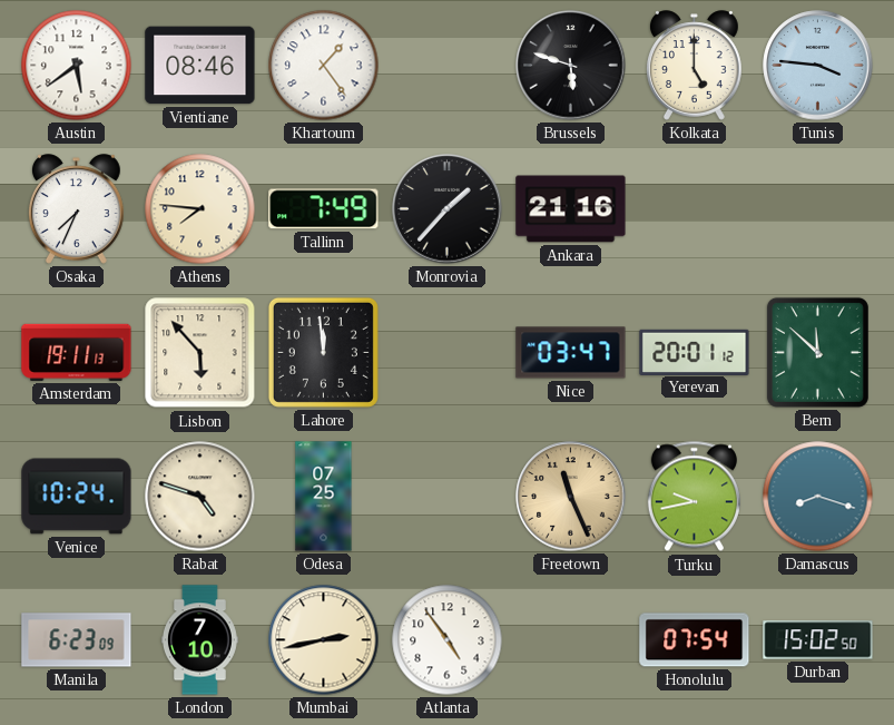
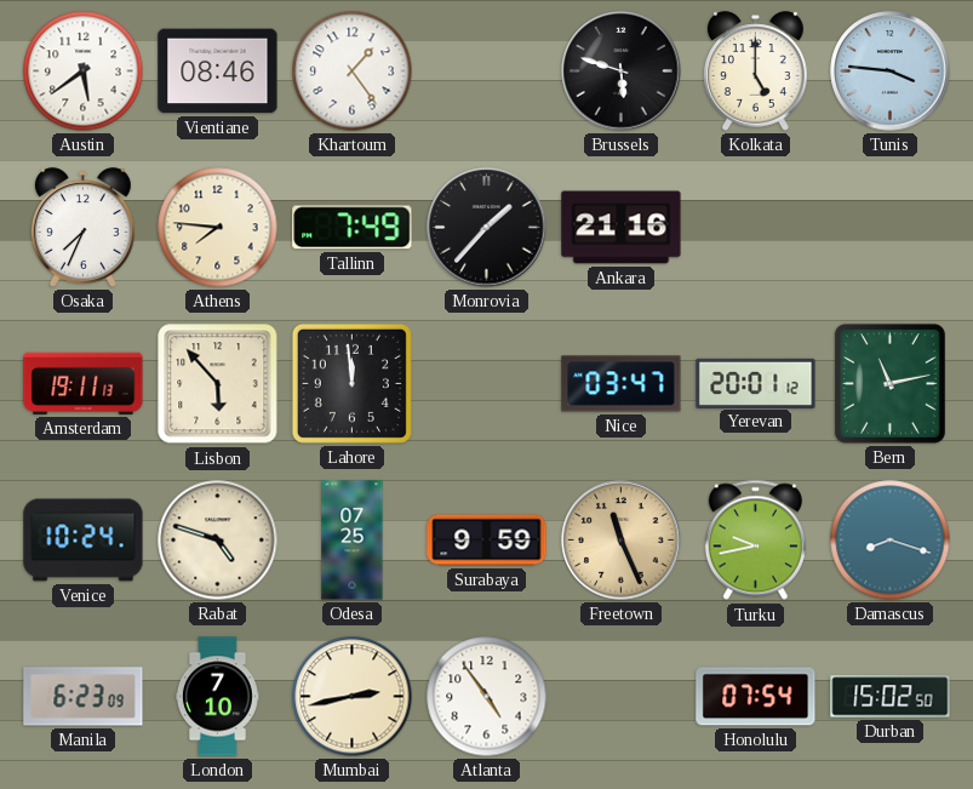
Bern: 11:52 -> 11:13 (889, 383)
Surabaya: none -> 9:59 (487, 541)
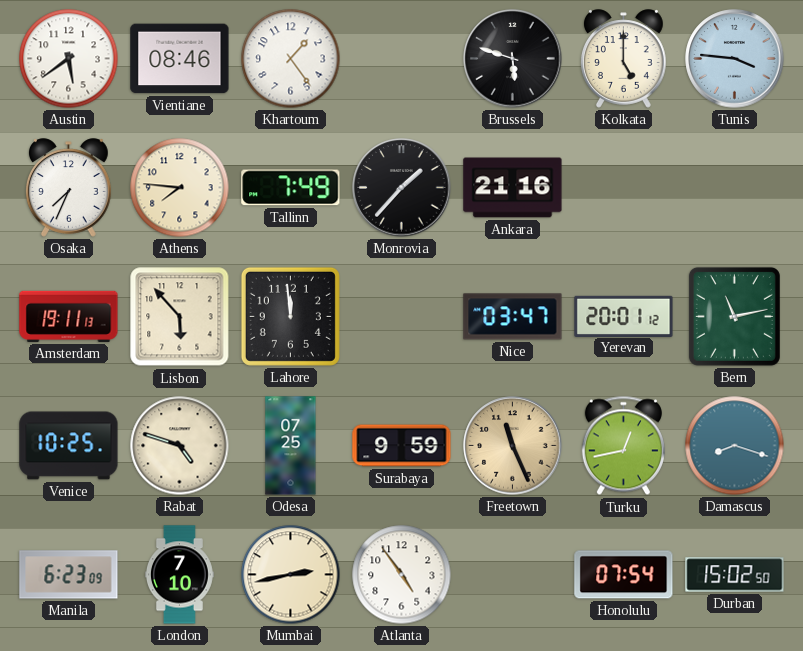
Venice: 10:24 -> 10:25 (69, 446)
Turku: 9:43 -> 12:43 (623, 446)
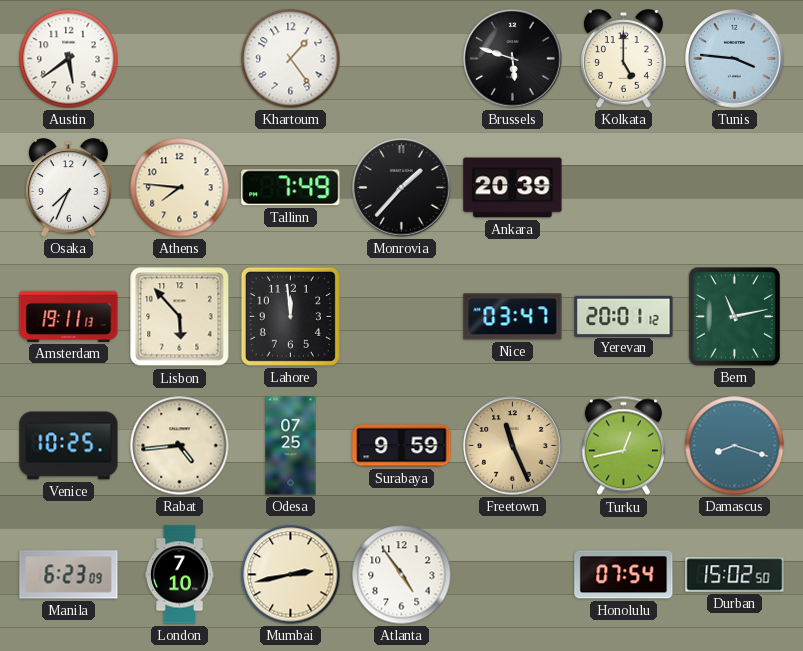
Vientiane: 08:46 -> none (180, 59)
Ankara: 21:16 -> 20:39 (513, 188)
Rabat: 4:48 -> 4:44 (180, 446)
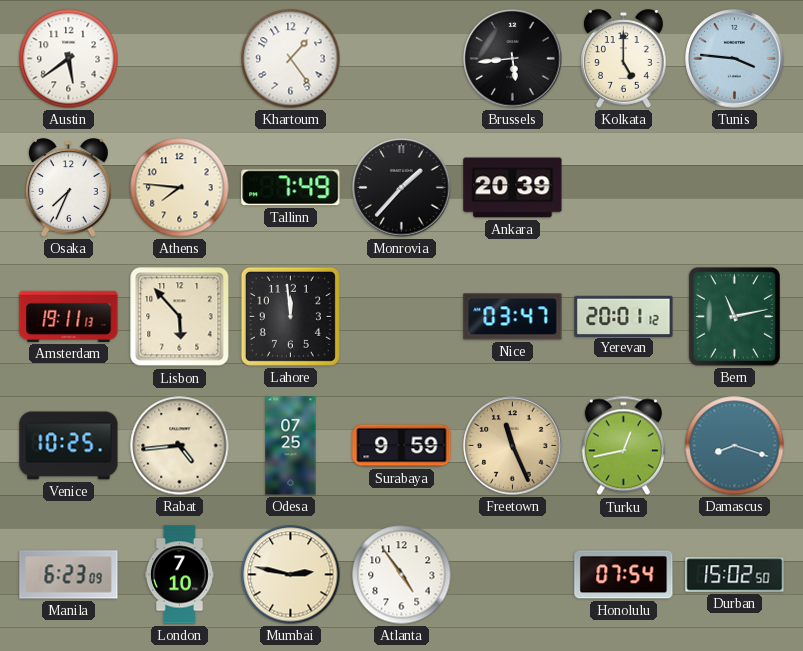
Brussels: 5:48 -> 5:44 (513, 59)
Mumbai: 2:43 -> 2:47 (291, 575)
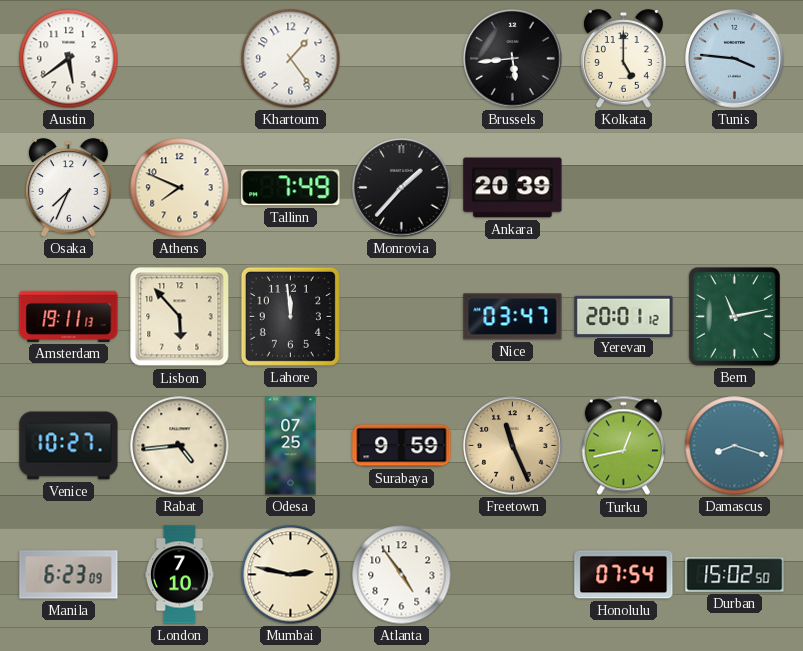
Athens: 7:46 -> 7:49 (180, 188)
Venice: 10:25 -> 10:27 (69, 446)
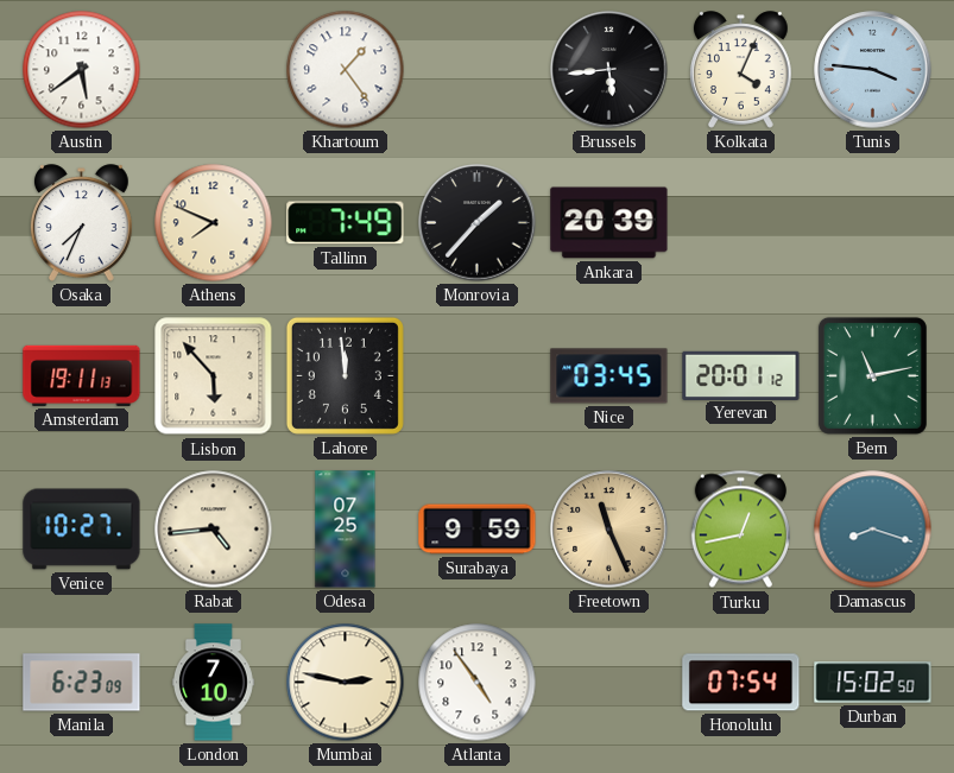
Kolkata: 5:00 -> 4:04 (741, 70)
Nice: 03:47 -> 03:45 (609, 376)
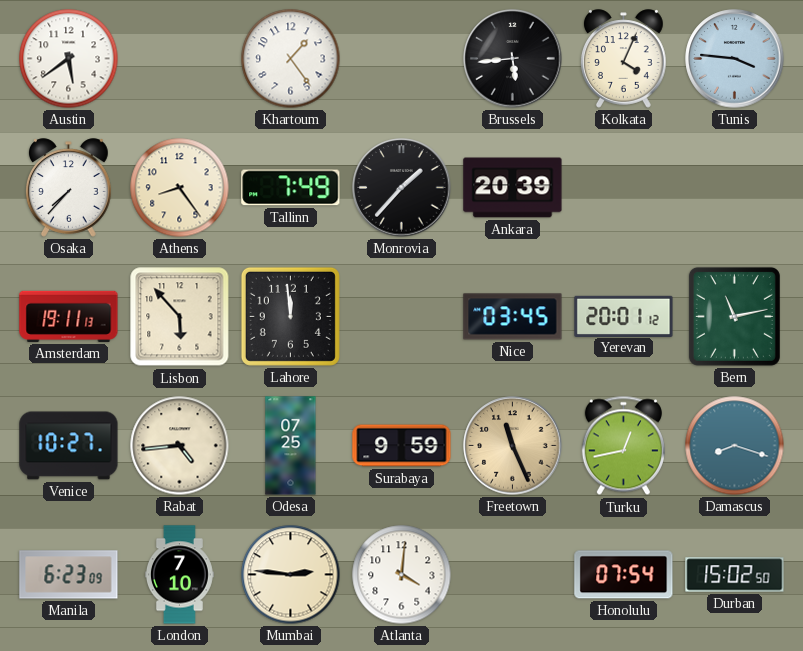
Osaka: 7:34 -> 7:37 (69, 188)
Athens: 7:49 -> 8:24 (180, 188)
Mumbai: 2:47 -> 2:46 (291, 575)
Atlanta: 4:54 -> 4:01 (402, 575)
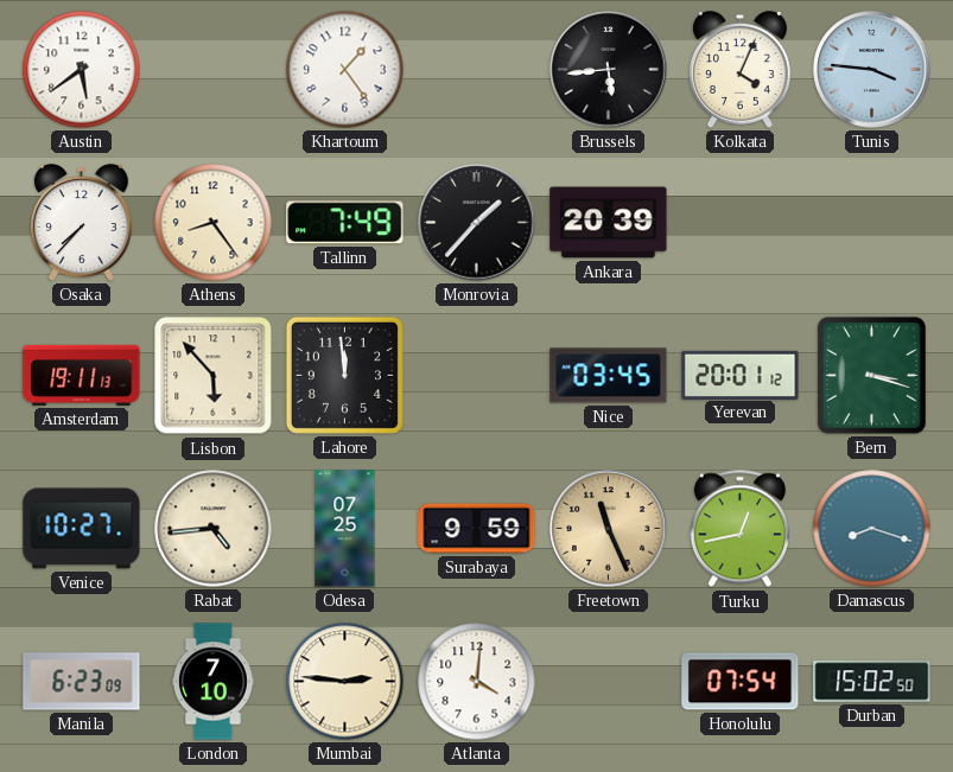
Bern: 11:13 -> 3:18 (871, 375)
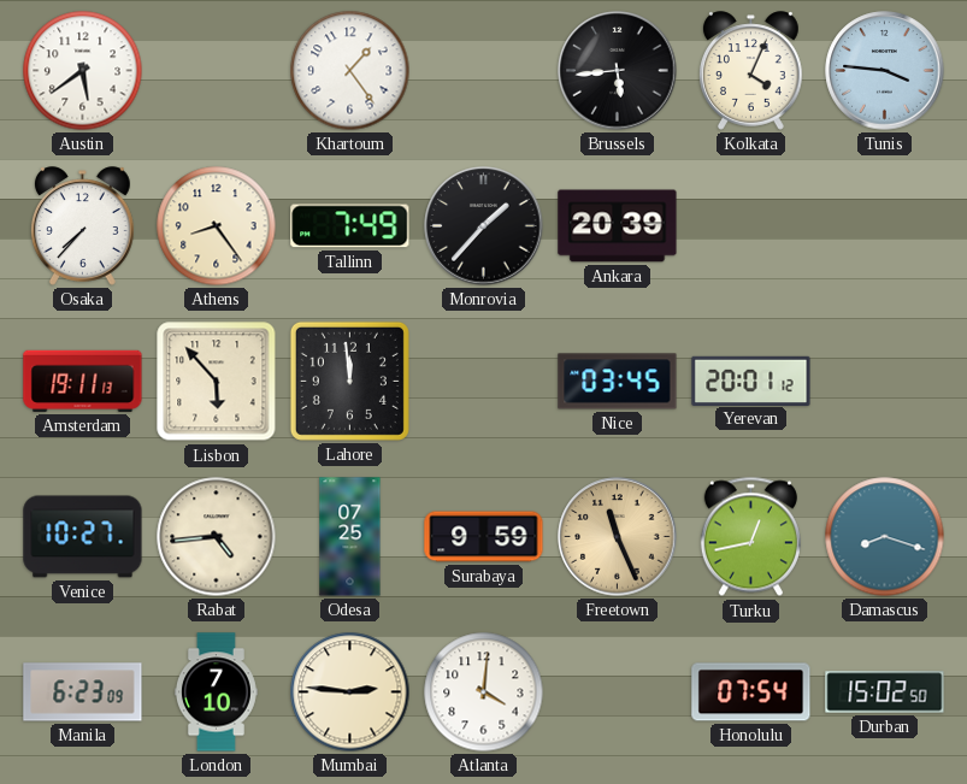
Bern: 3:18 -> none (871, 375)
